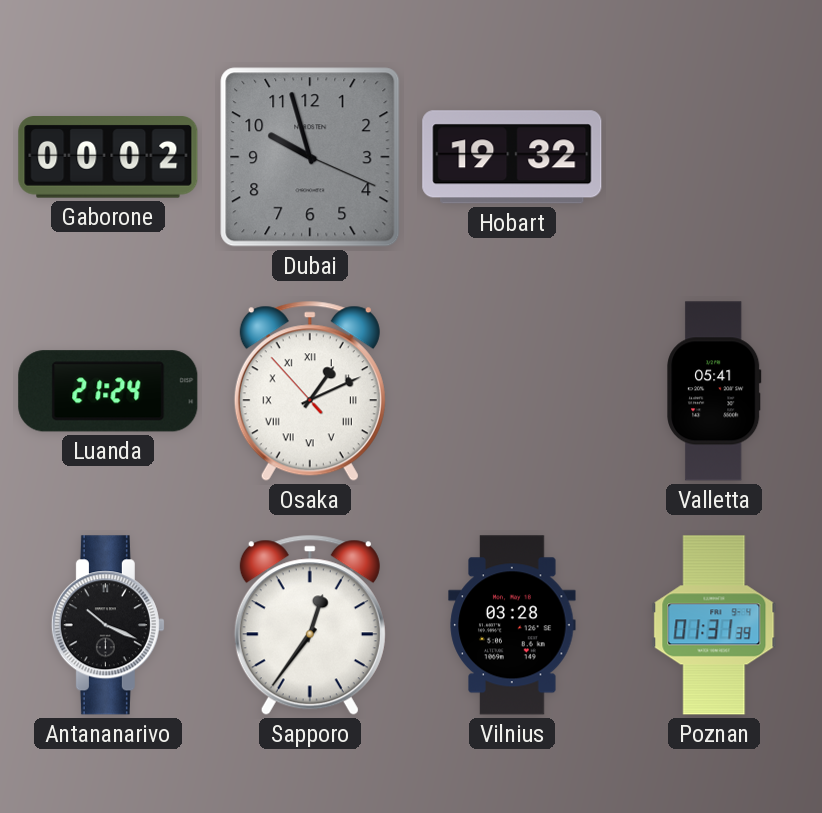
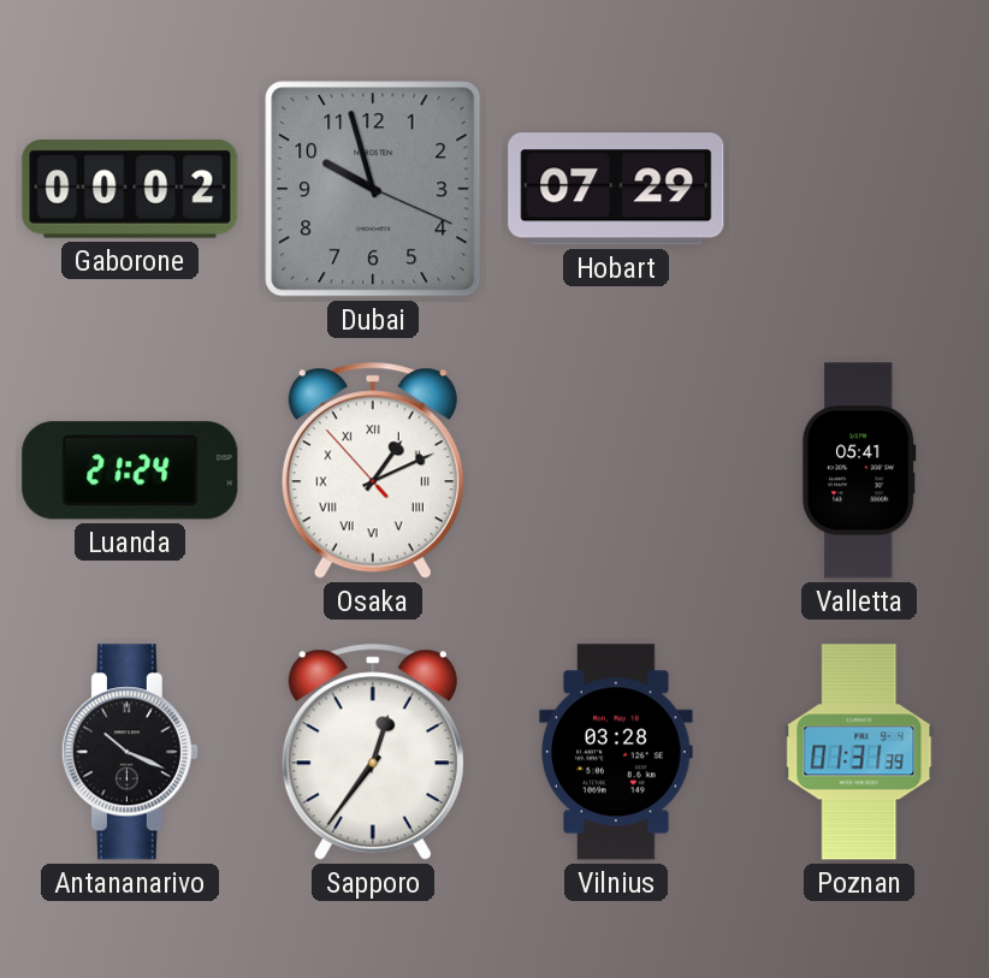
Hobart: 19:32 -> 07:29 (616, 189)
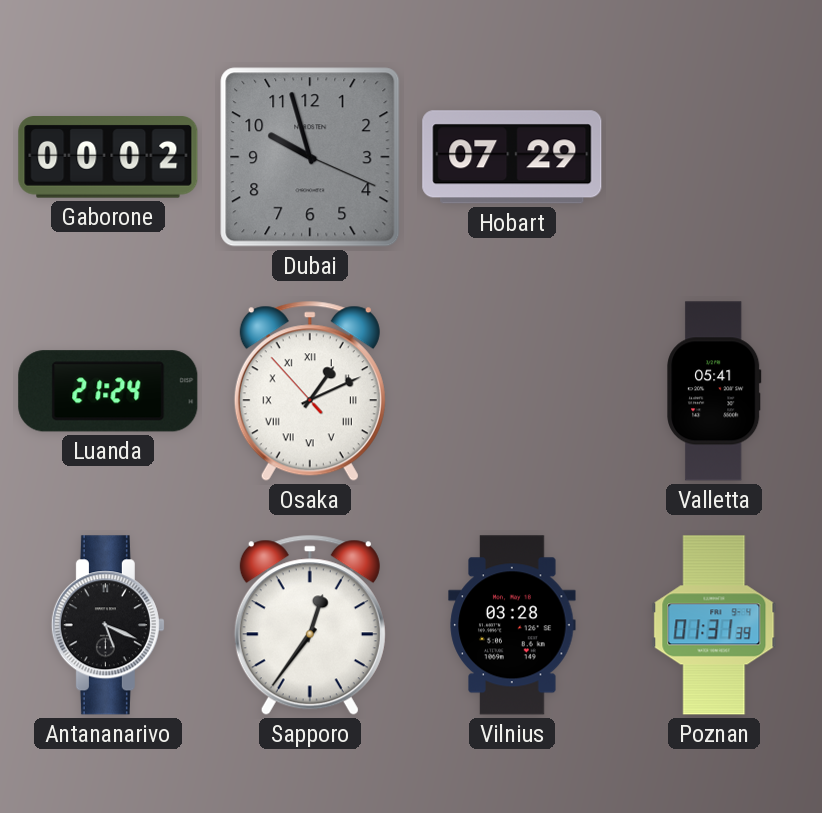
Antananarivo: 10:19 -> 5:19 (108, 625)
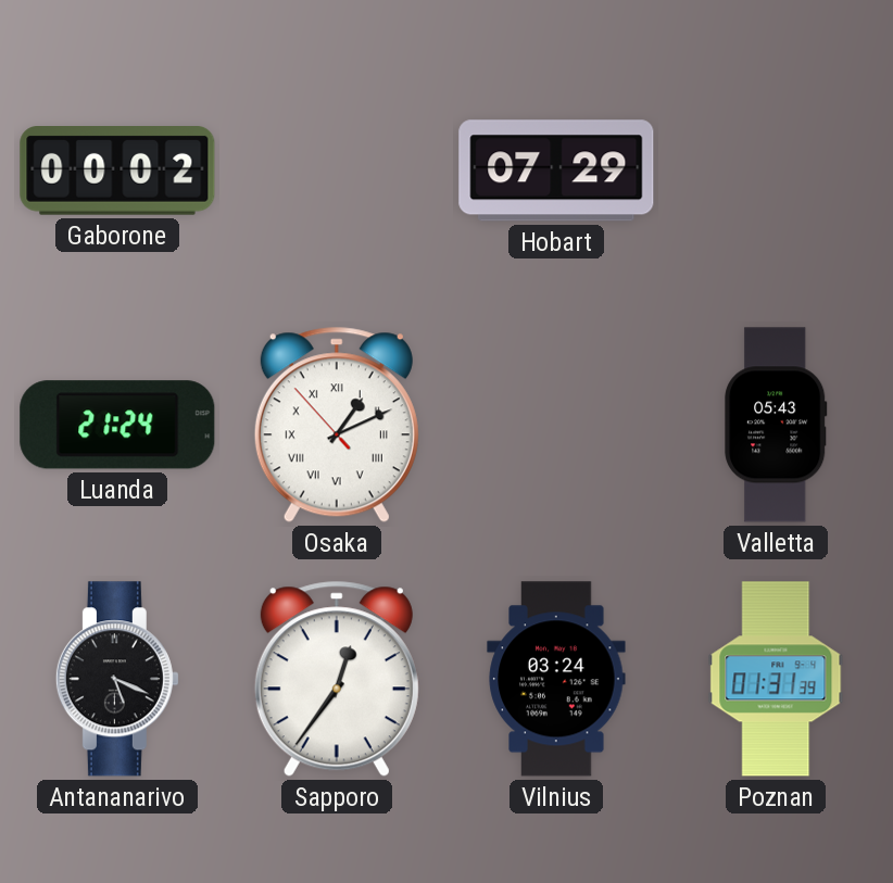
Dubai: 9:57 -> none (310, 157)
Valletta: 05:41 -> 05:43 (776, 425)
Vilnius: 03:28 -> 03:24 (556, 679)
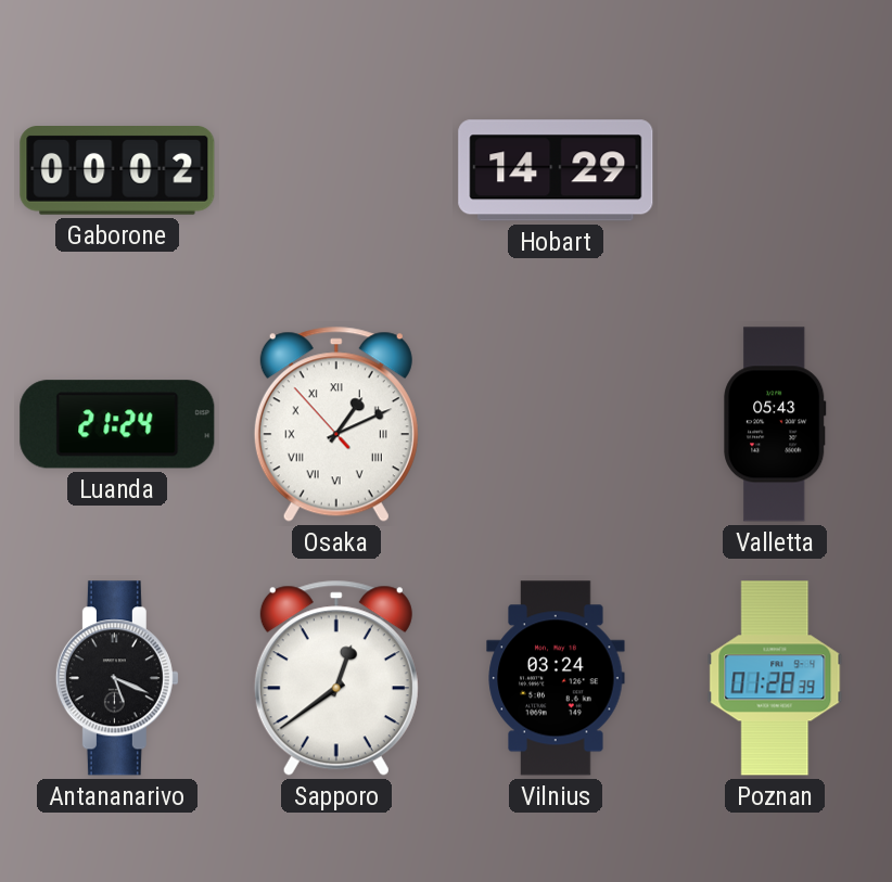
Hobart: 07:29 -> 14:29 (556, 170)
Sapporo: 12:36 -> 12:39 (336, 678)
Poznan: 01:31 -> 01:28 (775, 678)
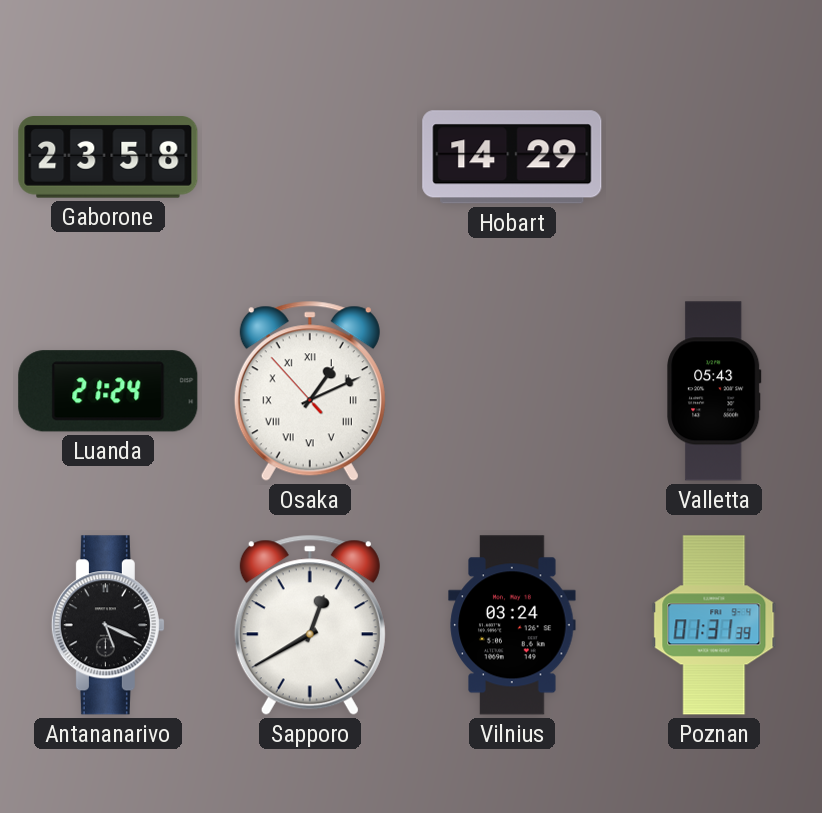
Gaborone: 00:02 -> 23:58 (108, 158)
Sapporo: 12:39 -> 12:40 (310, 625)
Poznan: 01:28 -> 01:31 (714, 625)
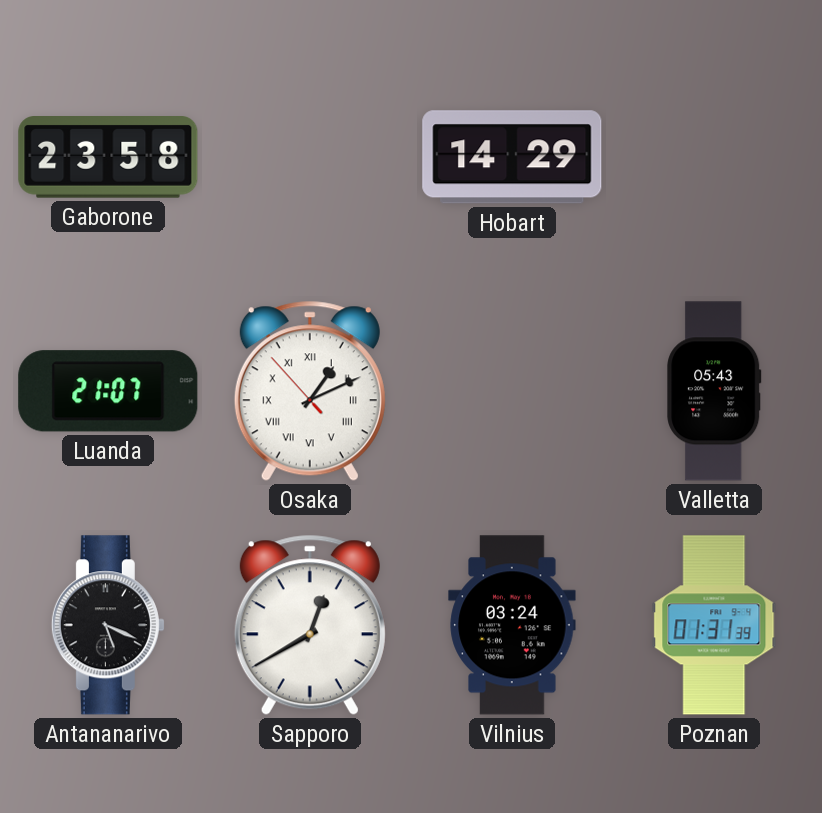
Luanda: 21:24 -> 21:07 (108, 391)
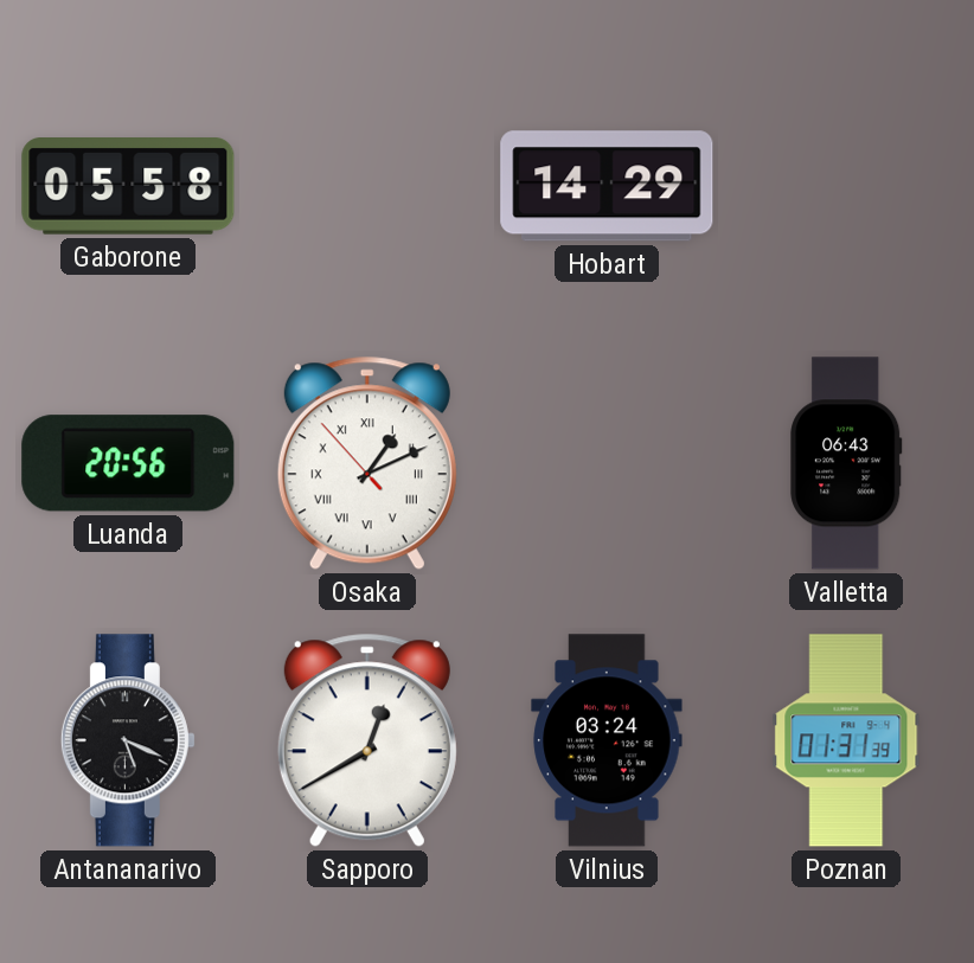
Gaborone: 23:58 -> 05:58 (128, 187)
Luanda: 21:07 -> 20:56 (128, 463)
Valletta: 05:43 -> 06:43 (846, 463)
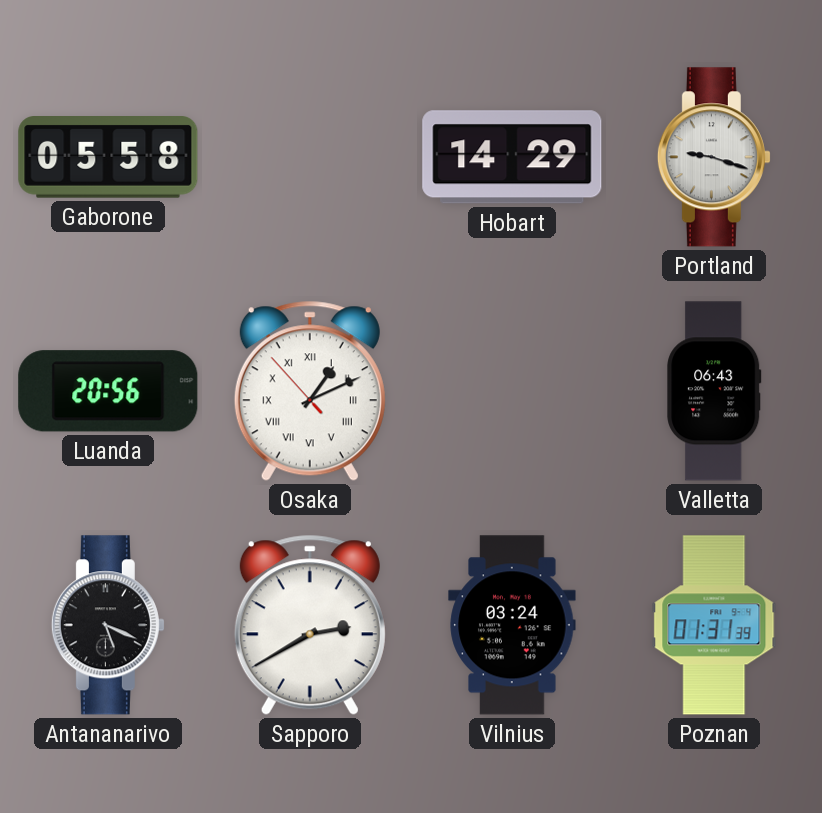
Portland: none -> 9:18 (714, 157)
Sapporo: 12:40 -> 2:40 (310, 625)
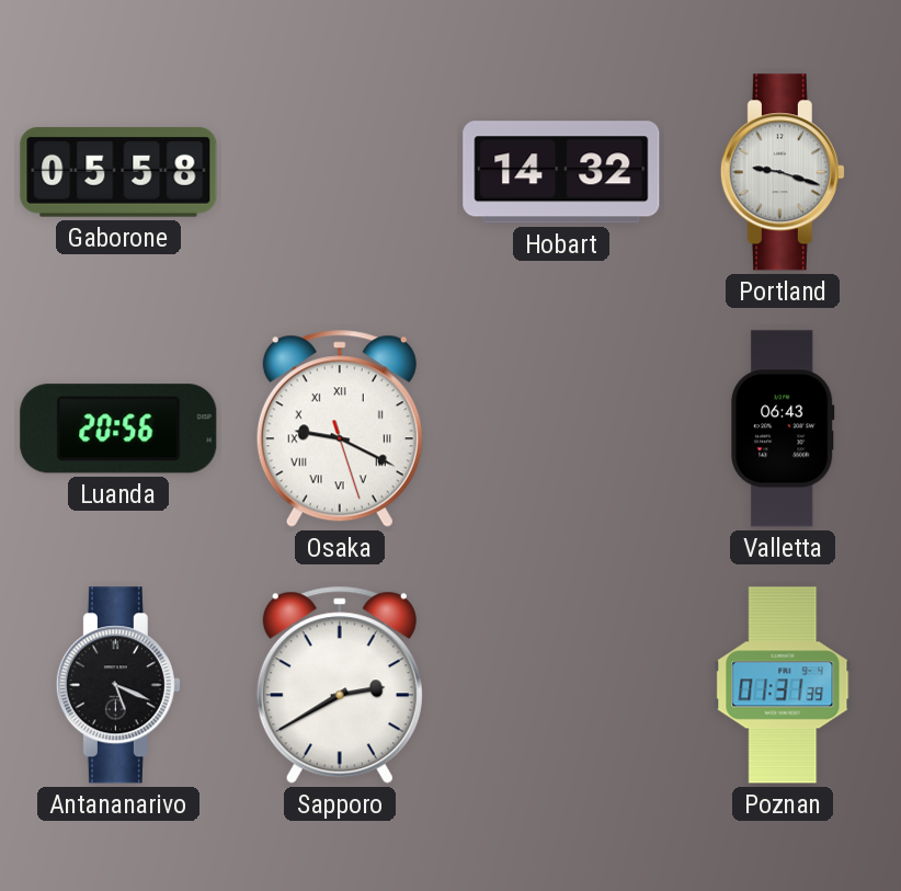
Hobart: 14:29 -> 14:32 (561, 172)
Osaka: 1:10 -> 9:19 (340, 429)
Vilnius: 03:24 -> none (512, 625)
